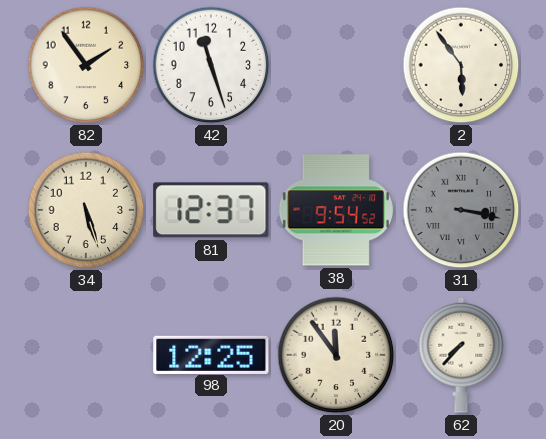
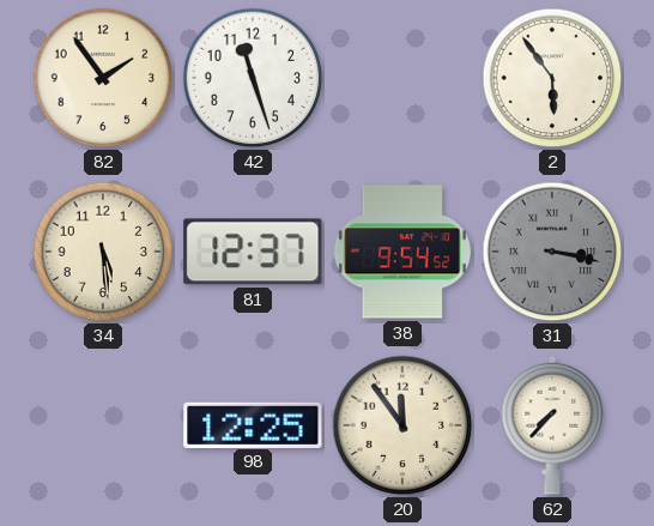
34: 5:27 -> 5:29 (103, 252)
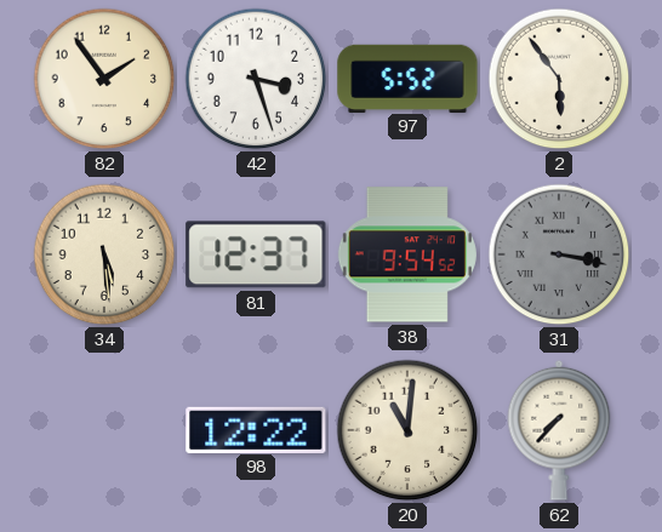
42: 11:27 -> 3:27 (256, 79)
97: none -> 5:52 (407, 78)
98: 12:25 -> 12:22 (256, 429)
20: 11:54 -> 11:01 (407, 430)
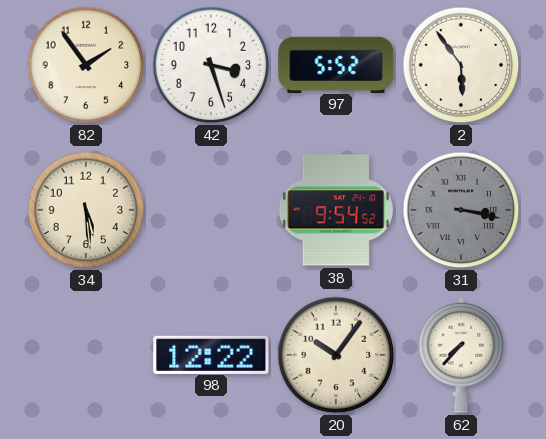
81: 12:37 -> none (256, 254)
20: 11:01 -> 10:06 (336, 355)
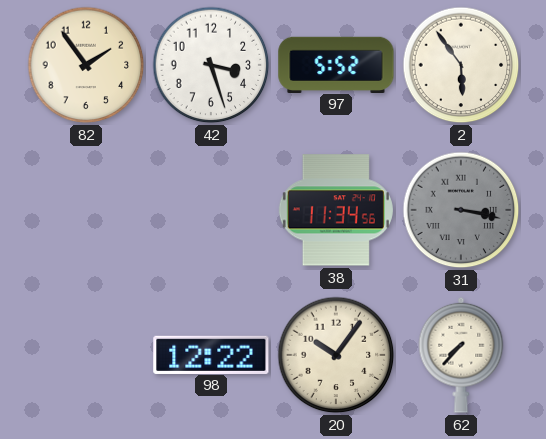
34: 5:29 -> none (86, 210)
38: 9:54 -> 11:34 (336, 210)
